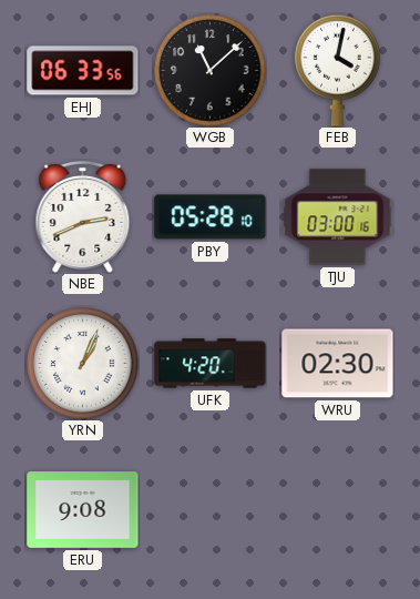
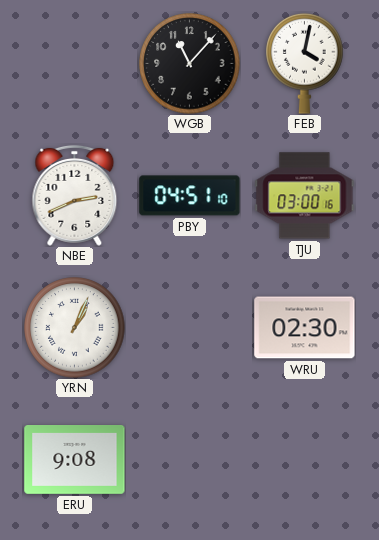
EHJ: 06:33 -> none (83, 71)
WGB: 11:08 -> 11:07 (190, 64)
PBY: 05:28 -> 04:51 (190, 196)
UFK: 4:20 -> none (211, 364)
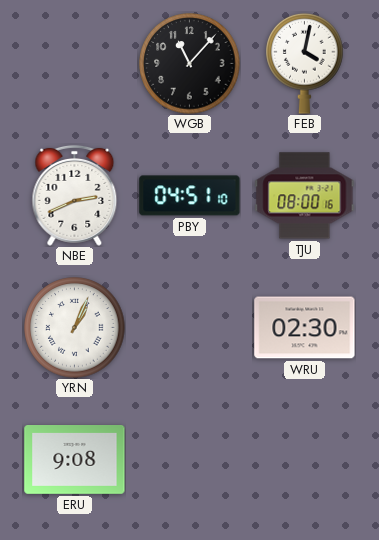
TJU: 03:00 -> 08:00 (305, 196)
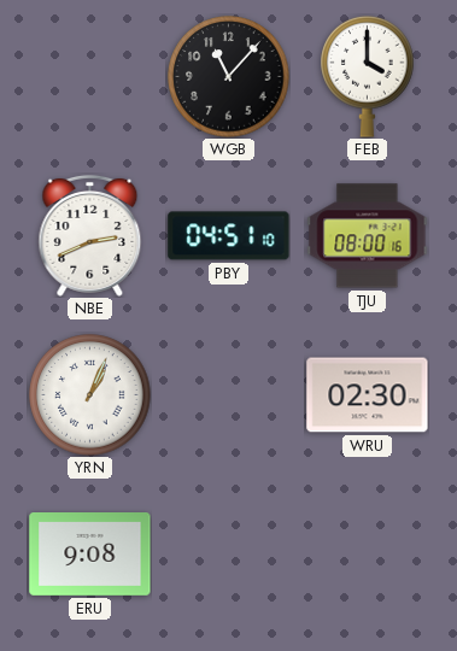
FEB: 4:02 -> 4:00 (368, 76)
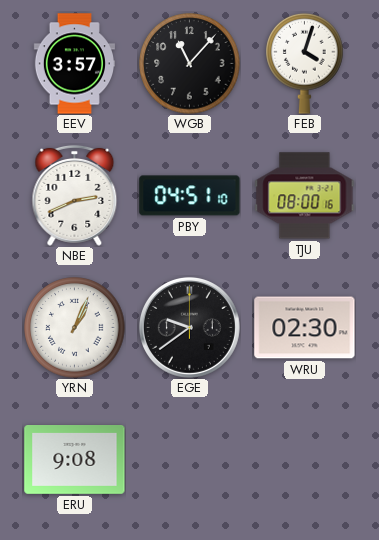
EEV: none -> 3:57 (74, 64)
FEB: 4:00 -> 4:03 (305, 63)
EGE: none -> 9:39 (189, 327)
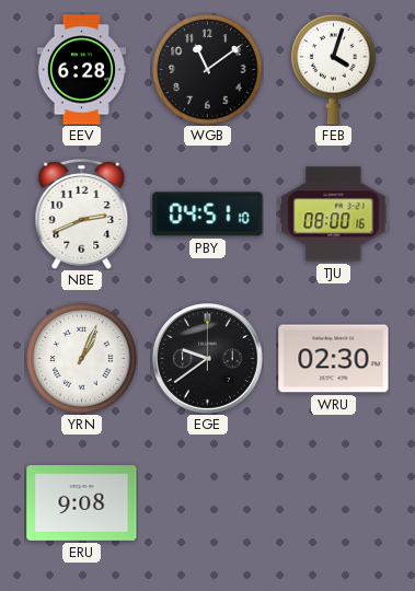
EEV: 3:57 -> 6:28 (81, 70)
WGB: 11:07 -> 11:09 (208, 70)
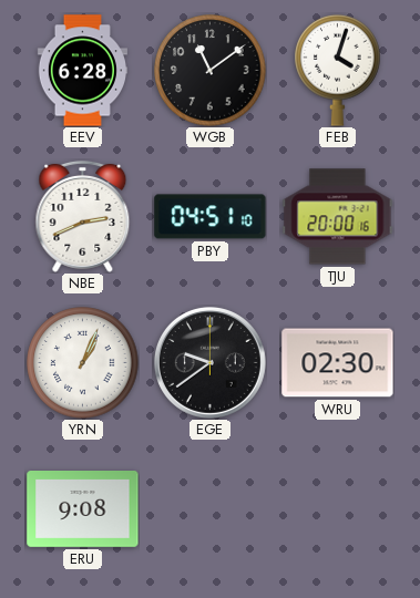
TJU: 08:00 -> 20:00 (338, 217)
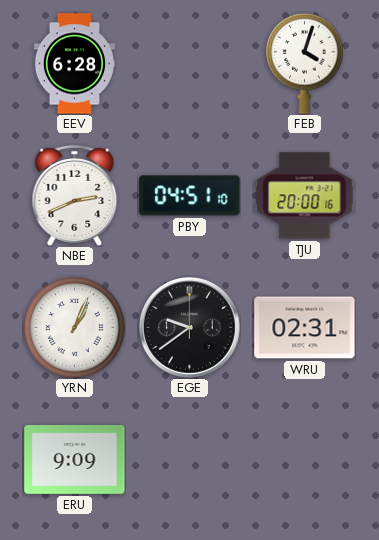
WGB: 11:09 -> none (211, 71)
WRU: 02:30 -> 02:31 (305, 328)
ERU: 9:08 -> 9:09 (75, 460)
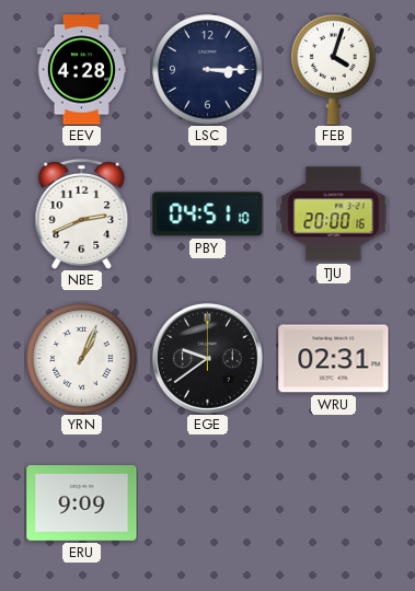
EEV: 6:28 -> 4:28 (81, 70)
LSC: none -> 3:15 (208, 70)
